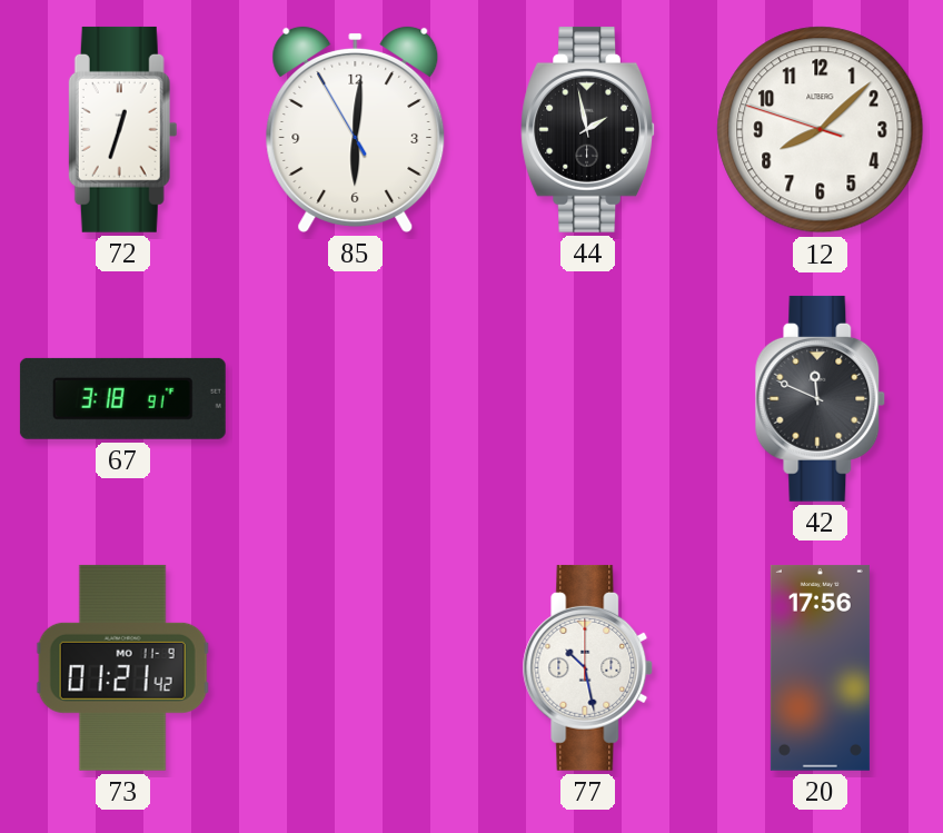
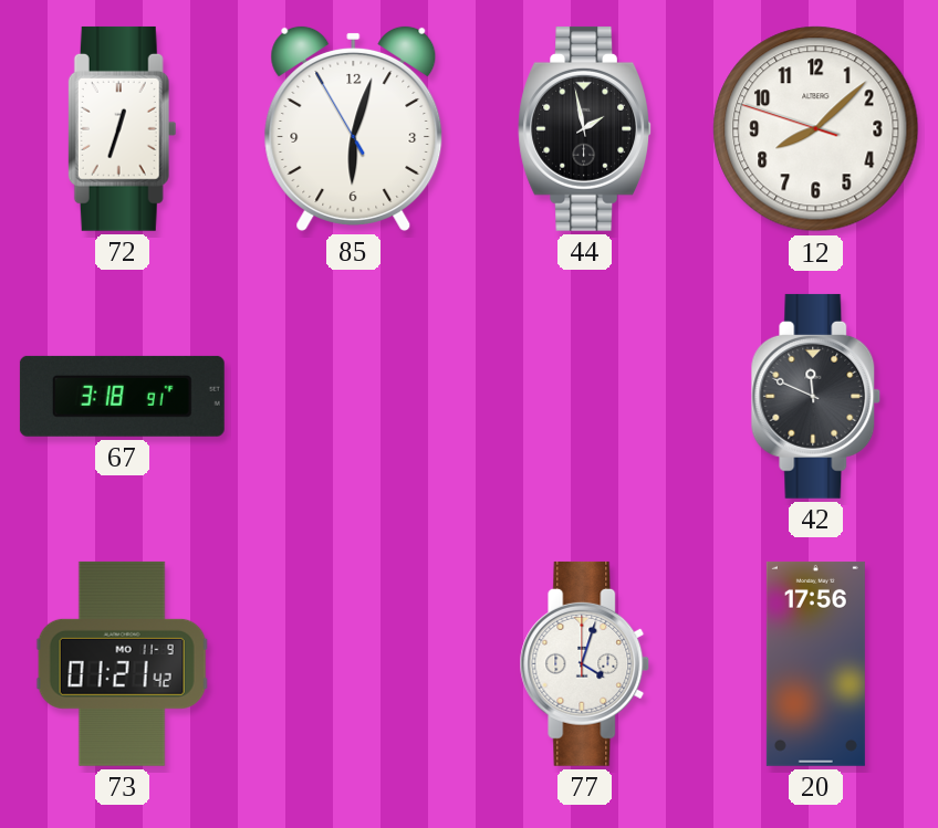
85: 6:00 -> 6:02 (354, 128)
77: 10:28 -> 4:03 (585, 663)
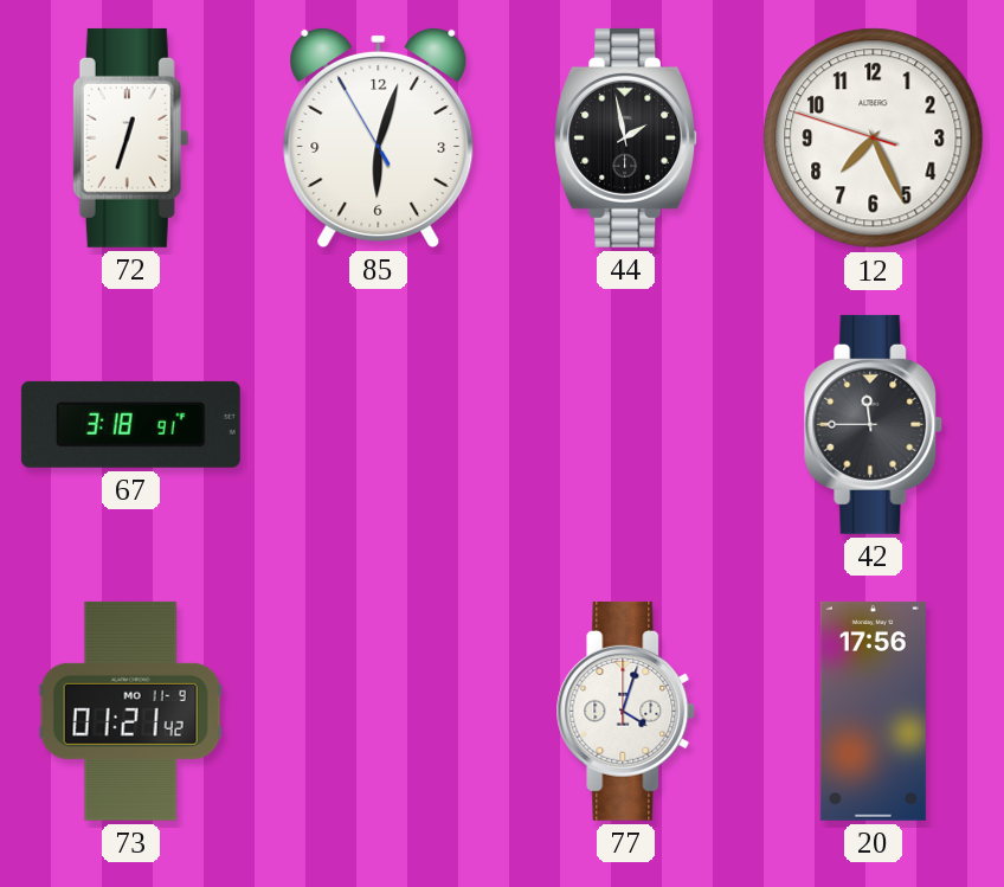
12: 8:07 -> 7:25 (874, 139)
42: 11:49 -> 11:45 (874, 424)
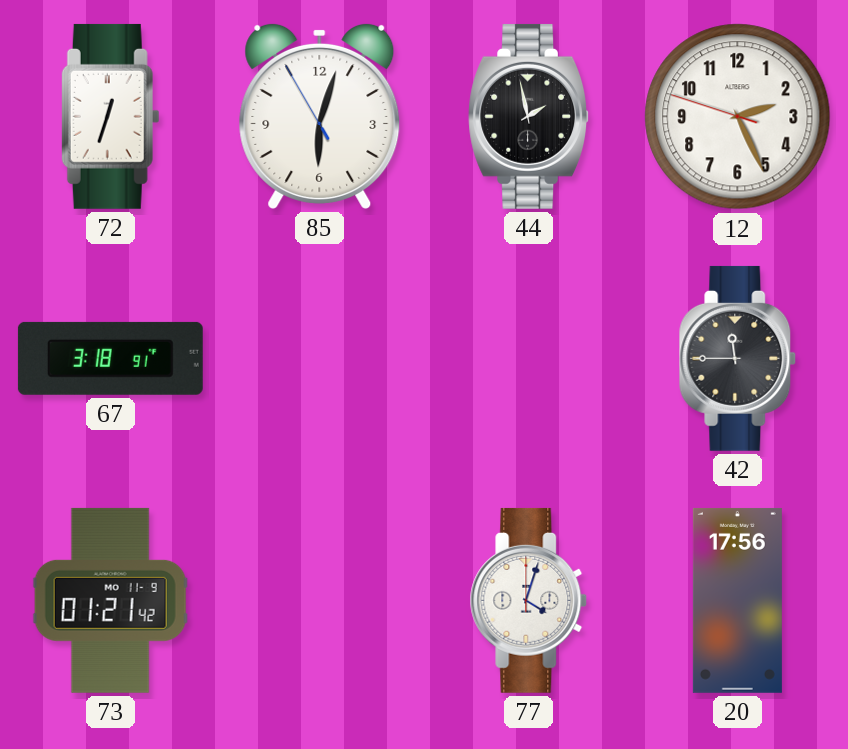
12: 7:25 -> 2:25 (738, 117)
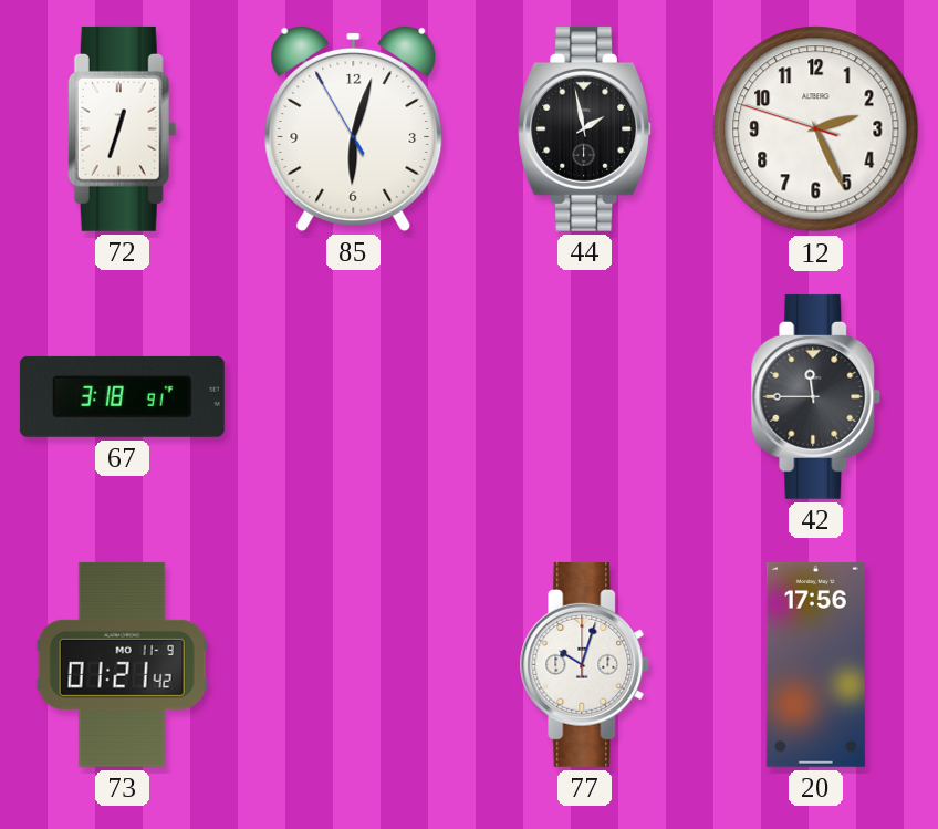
77: 4:03 -> 10:03 (585, 664)
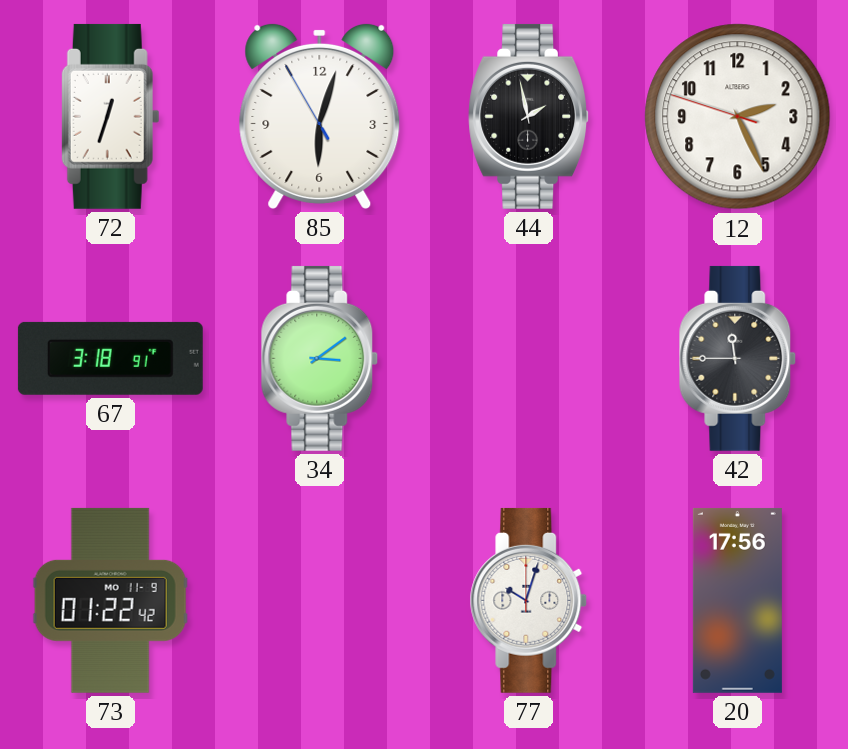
34: none -> 3:09 (320, 358)
73: 01:21 -> 01:22 (110, 600)
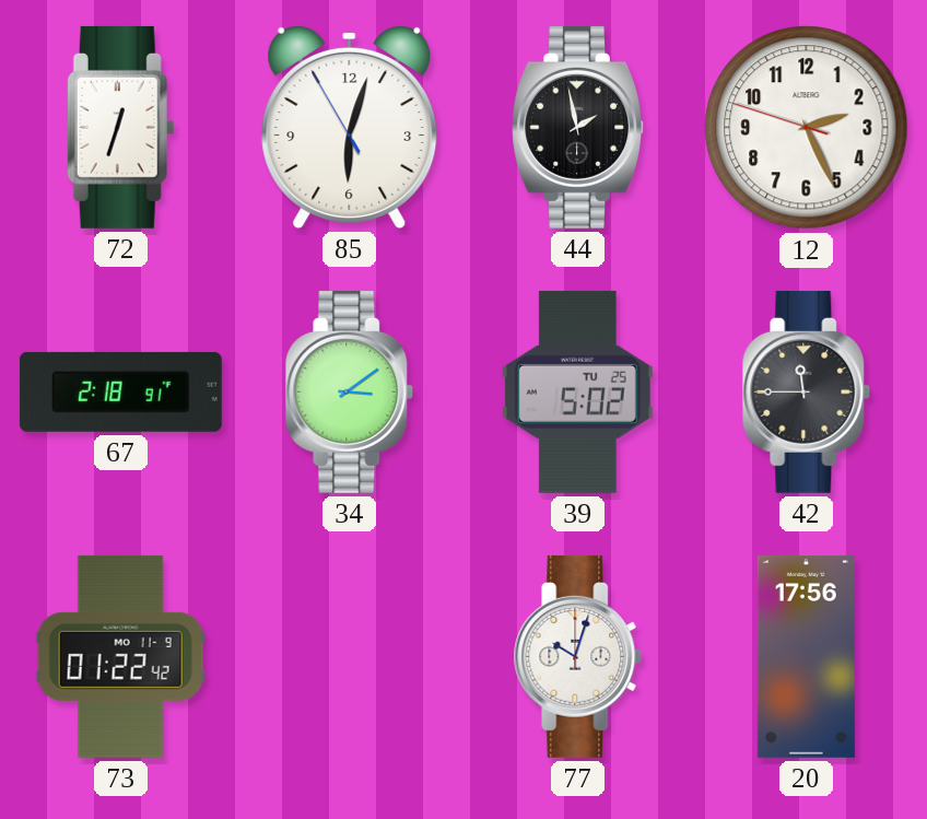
67: 3:18 -> 2:18 (120, 391)
39: none -> 5:02 (577, 391)
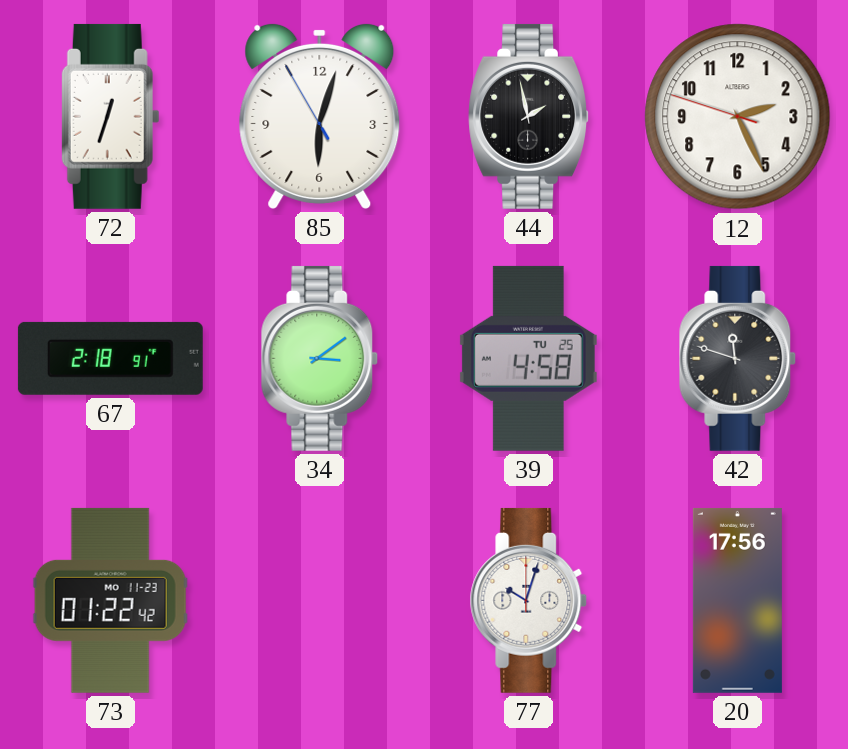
39: 5:02 -> 4:58 (528, 358)
42: 11:45 -> 11:48 (738, 358)
73 date: MO 11-9 -> MO 11-23 (110, 600)
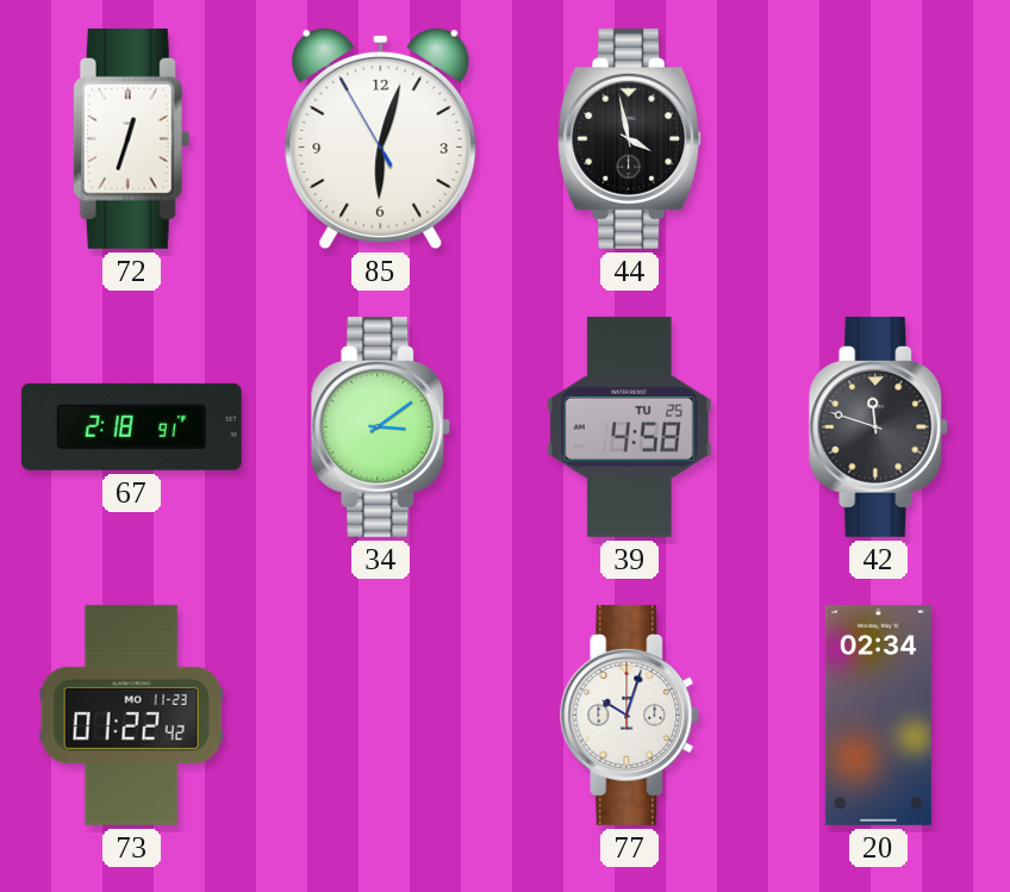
44: 1:58 -> 3:58 (630, 138)
12: 2:25 -> none (738, 117)
20: 17:56 -> 02:34 (878, 715)
